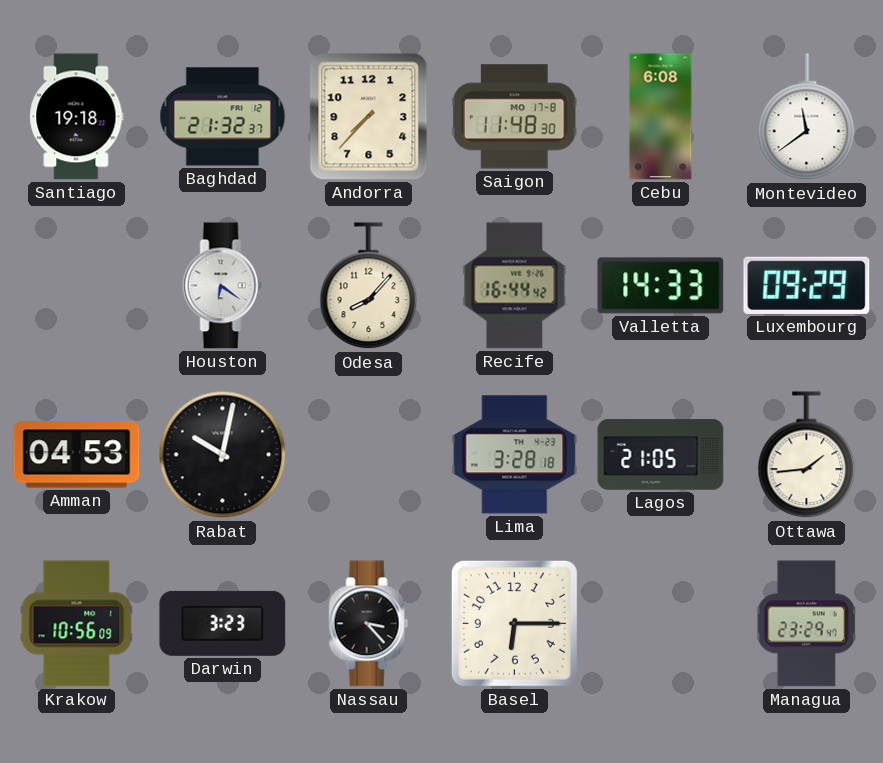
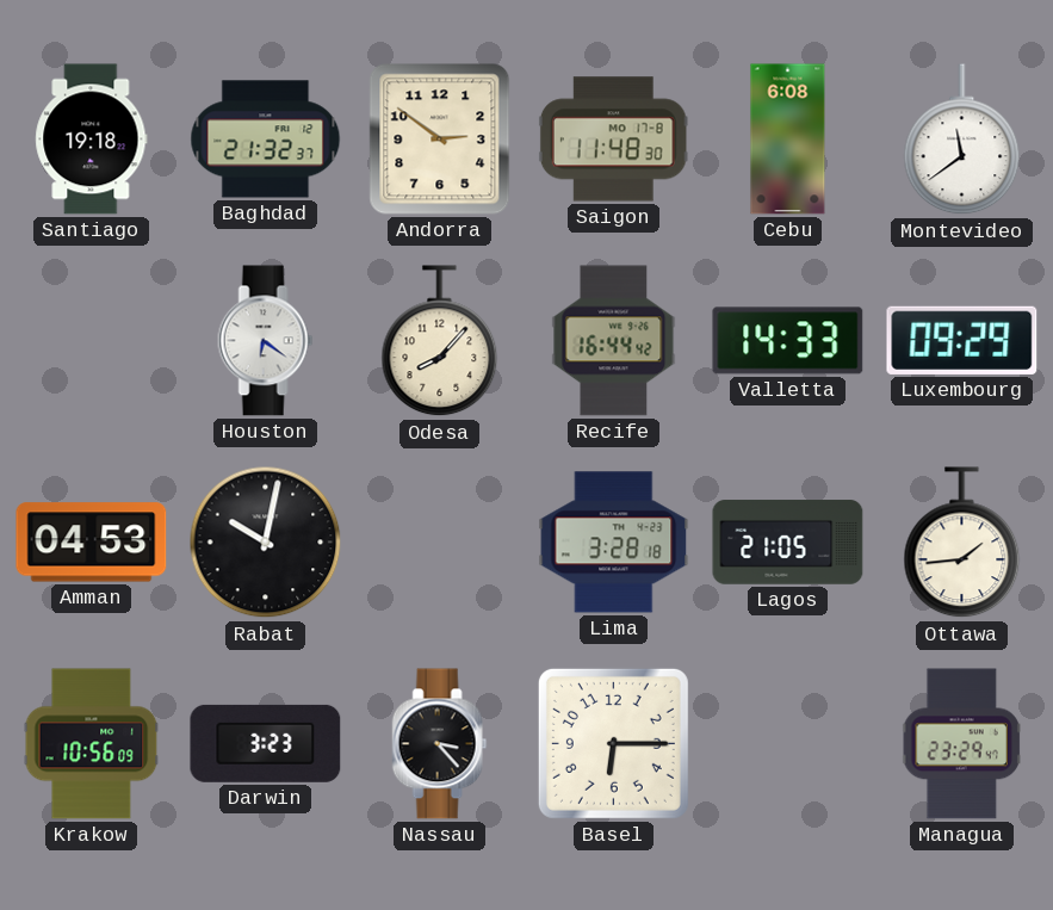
Andorra: 7:37 -> 2:51 (440, 140)
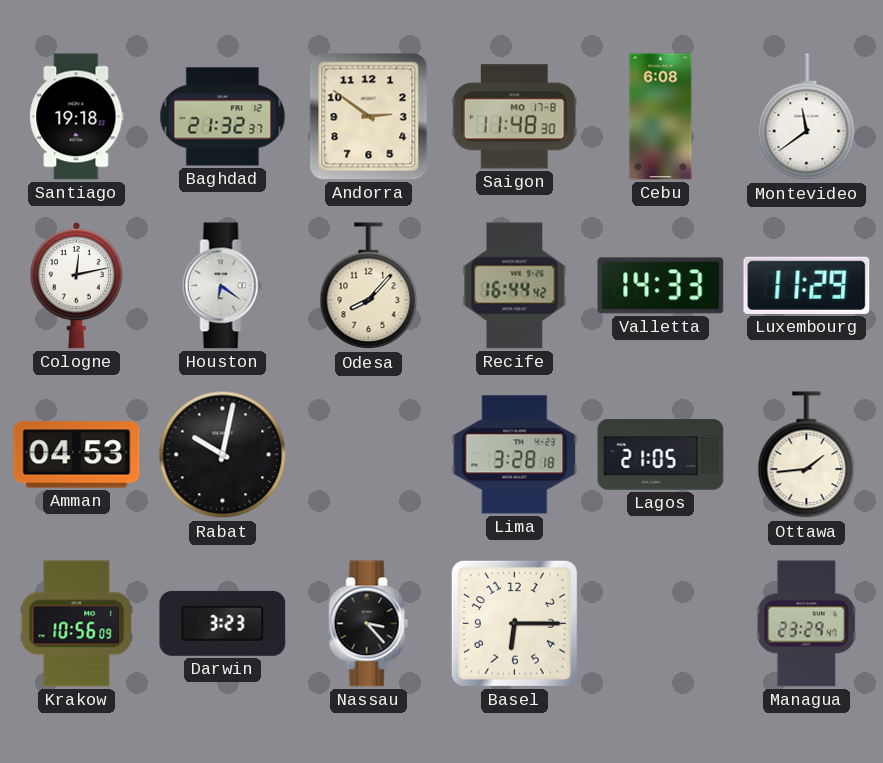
Cologne: none -> 12:13 (76, 286)
Luxembourg: 09:29 -> 11:29 (807, 285)
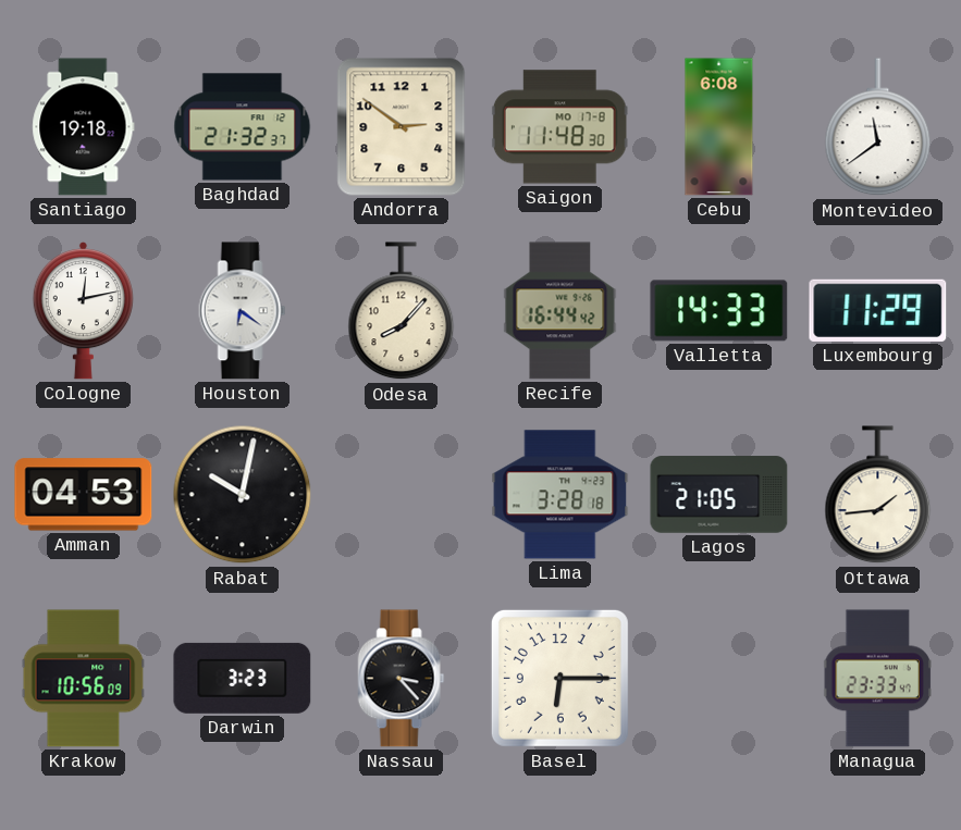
Managua: 23:29 -> 23:33 (878, 679)
